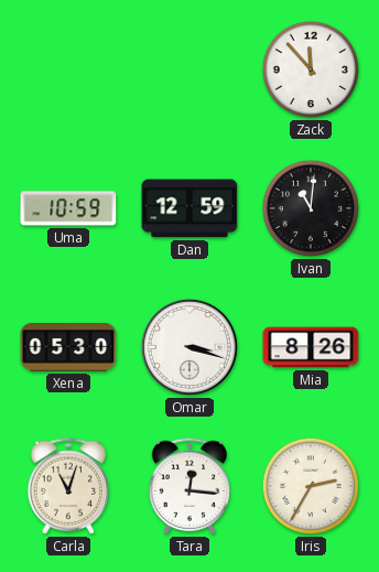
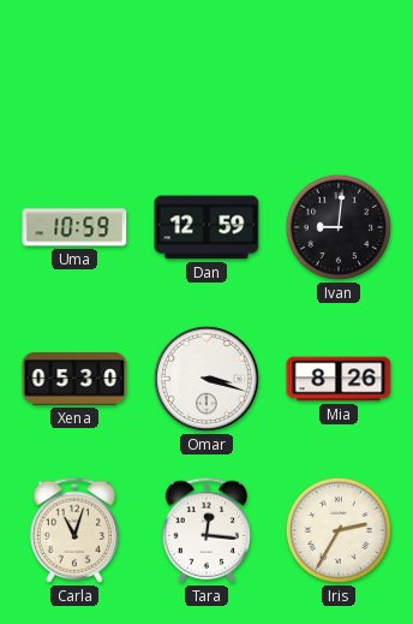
Zack: 11:53 -> none (311, 69)
Ivan: 11:01 -> 9:01 (339, 227)
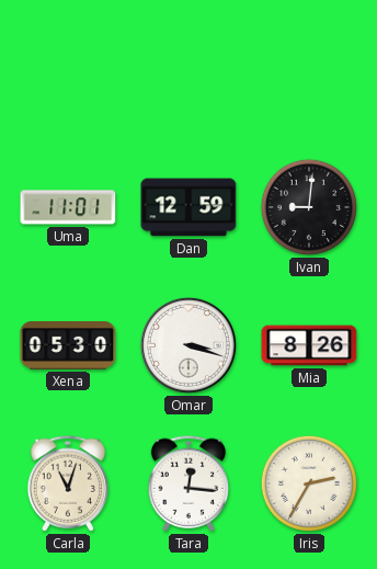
Uma: 10:59 -> 11:01 (68, 207)
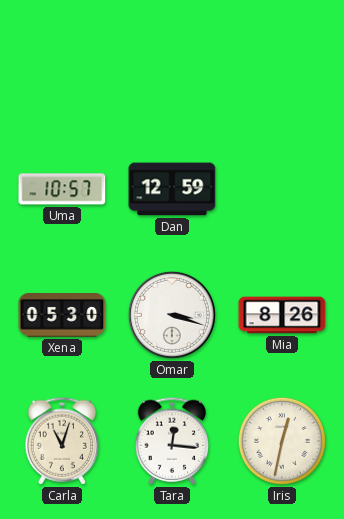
Uma: 11:01 -> 10:57 (62, 189)
Ivan: 9:01 -> none (309, 207)
Iris: 2:35 -> 12:32 (282, 441)
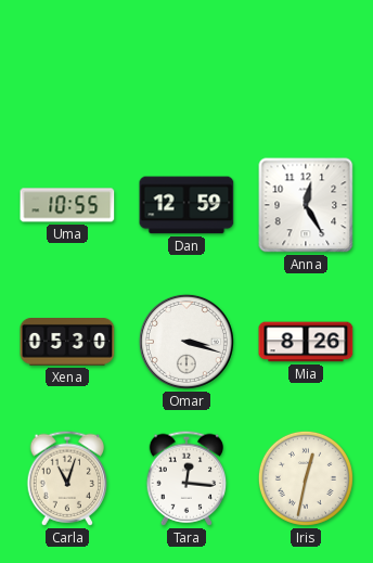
Uma: 10:57 -> 10:55 (67, 205)
Anna: none -> 12:25 (306, 205)
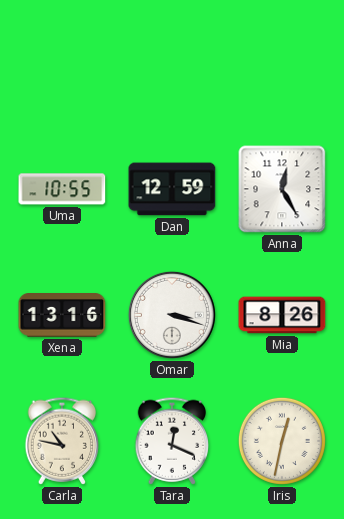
Xena: 05:30 -> 13:16 (62, 316)
Carla: 11:03 -> 10:47 (62, 441)
Tara: 12:16 -> 12:19 (172, 441)
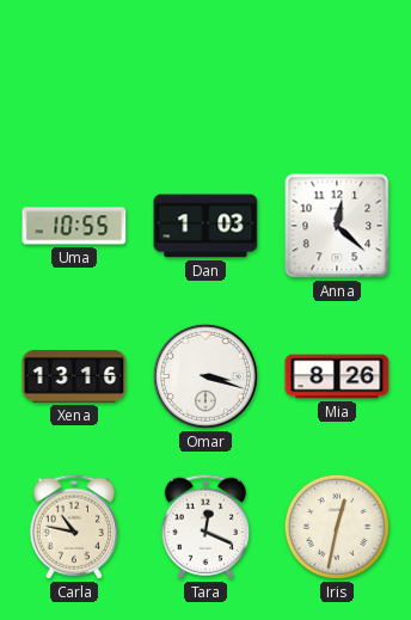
Dan: 12:59 -> 1:03 (205, 226)
Anna: 12:25 -> 12:22 (337, 226)
